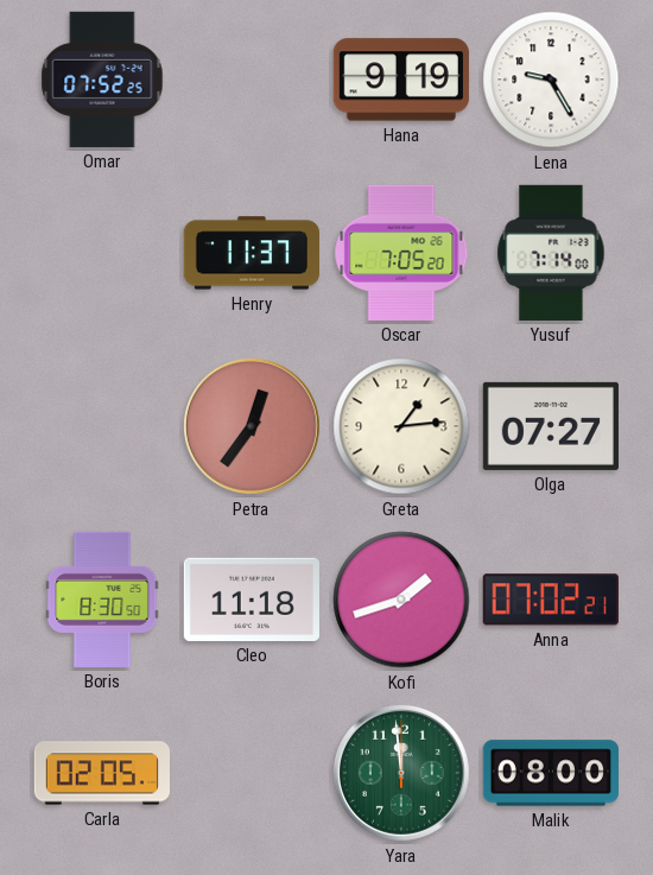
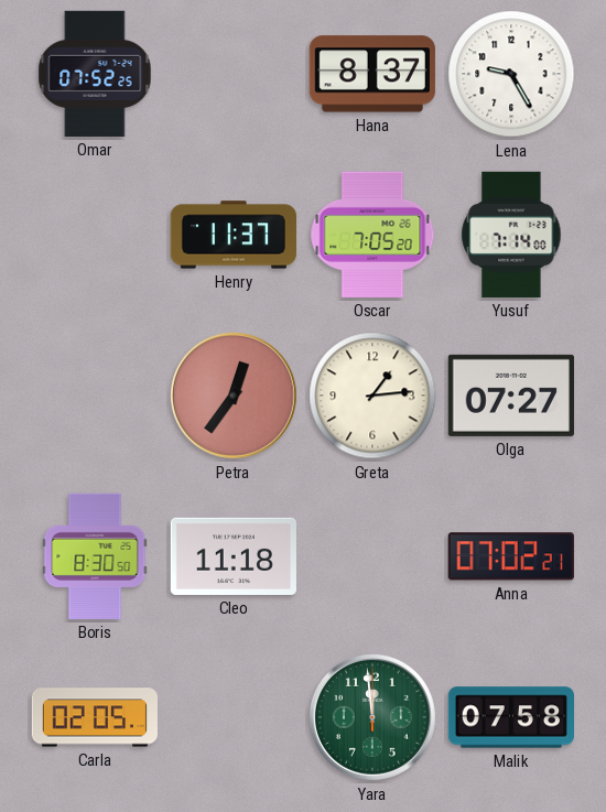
Hana: 9:19 -> 8:37 (372, 74)
Kofi: 1:42 -> none (401, 600)
Malik: 08:00 -> 07:58 (510, 717)
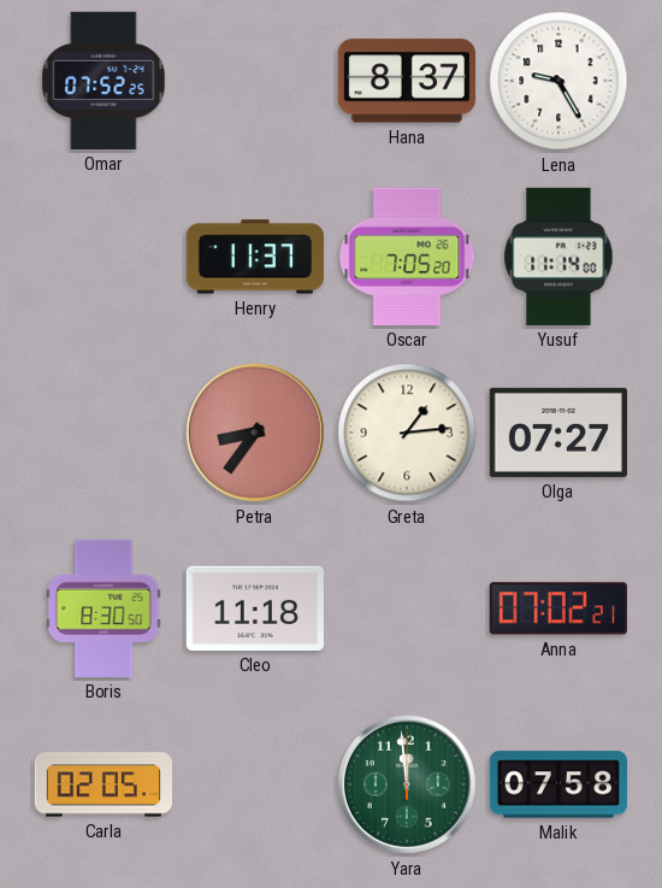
Yusuf: 7:14 -> 11:14 (558, 257)
Petra: 12:36 -> 8:36 (255, 433)
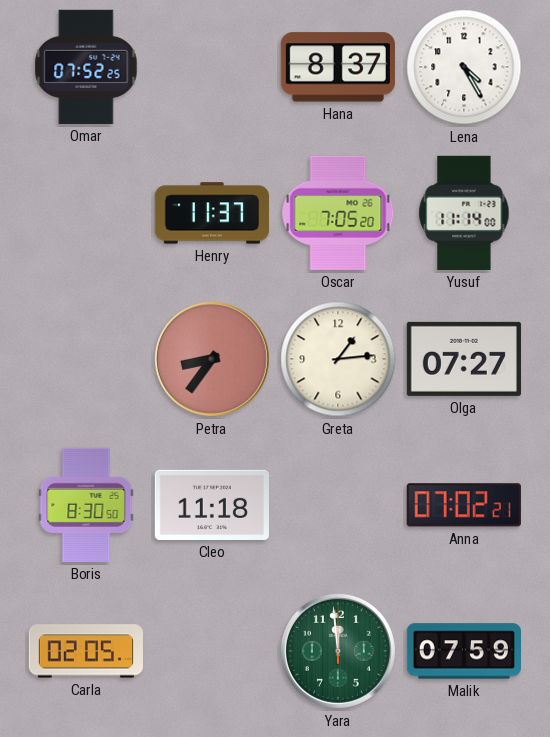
Lena: 9:25 -> 4:25 (464, 67)
Malik: 07:58 -> 07:59 (463, 651)
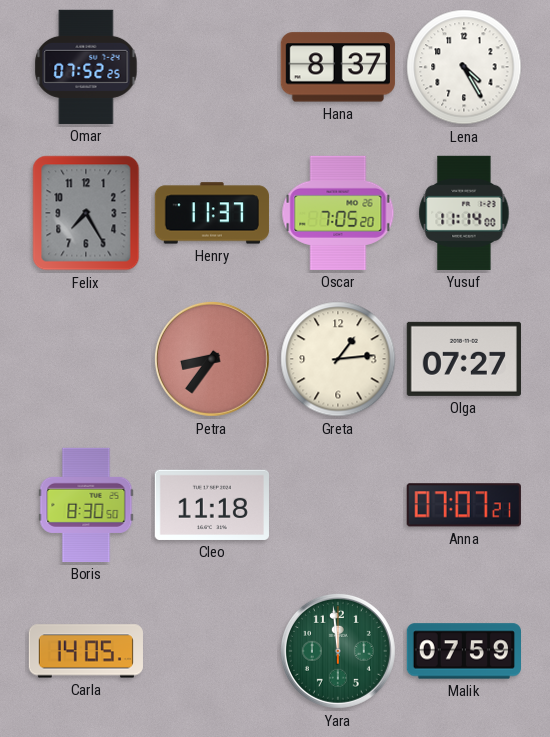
Felix: none -> 7:25 (86, 213)
Anna: 07:02 -> 07:07 (464, 505)
Carla: 02:05 -> 14:05 (86, 651)
